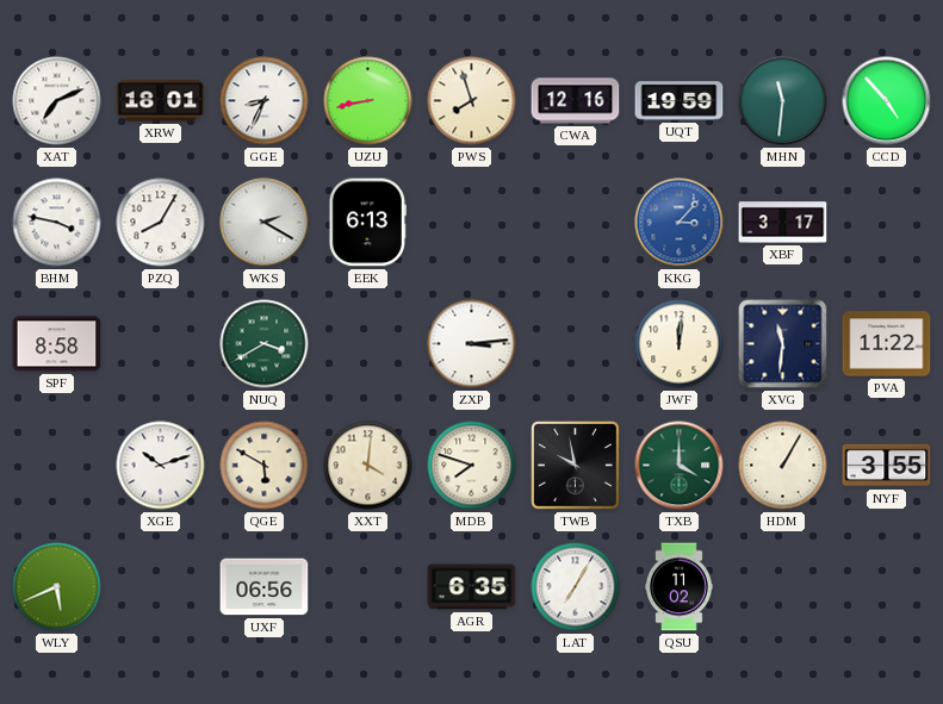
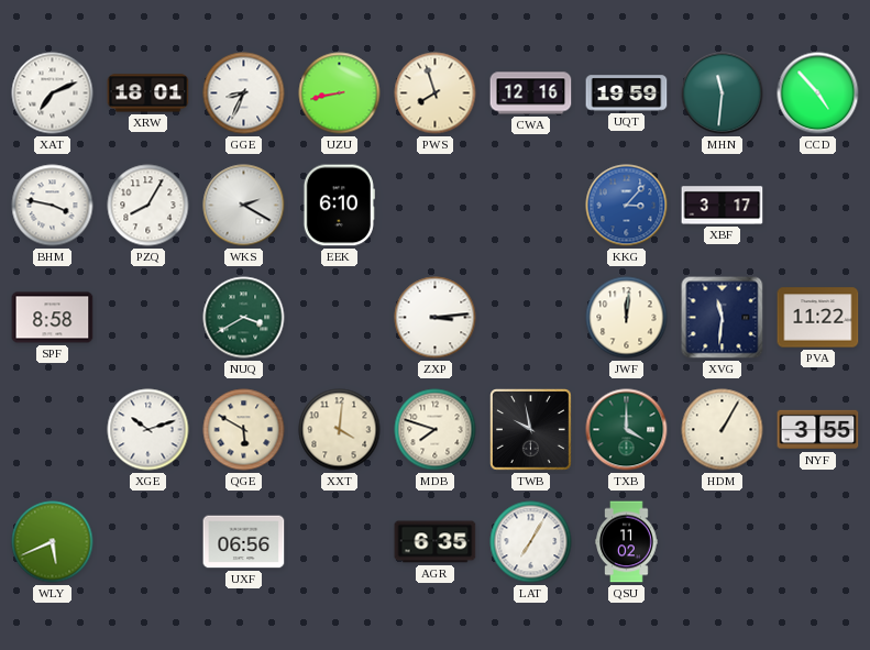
EEK: 6:13 -> 6:10 (339, 206)
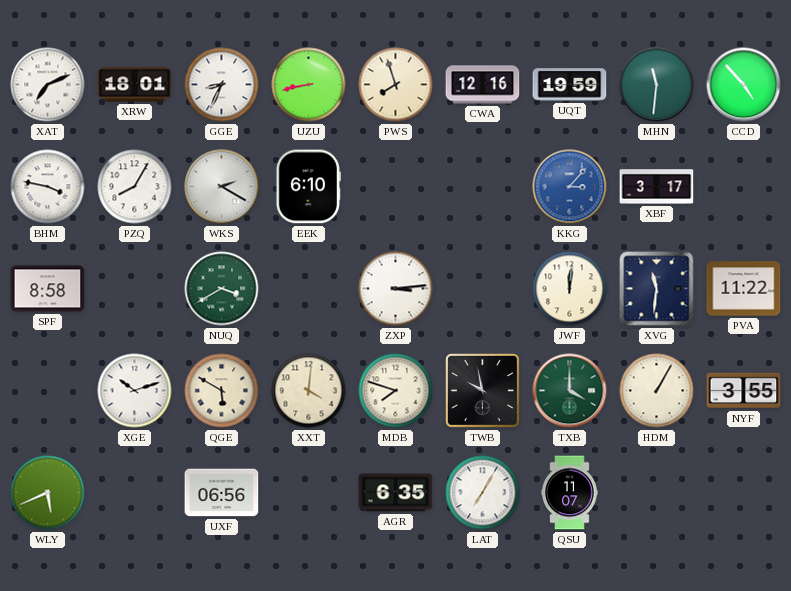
QSU: 11:02 -> 11:07 (570, 493)
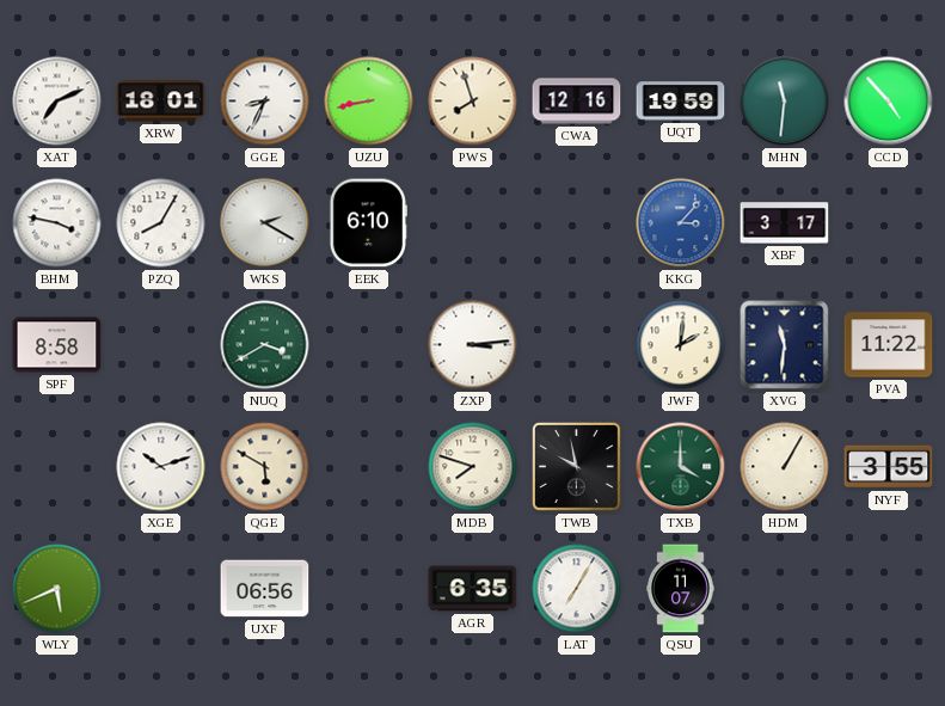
JWF: 12:01 -> 2:01 (681, 345)
XXT: 4:01 -> none (309, 391)
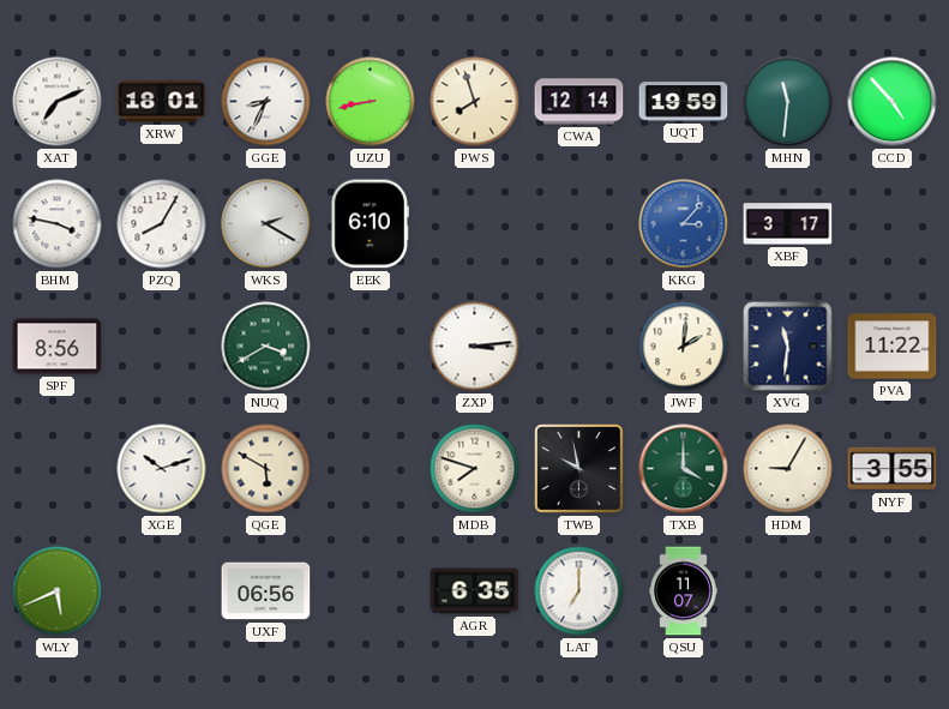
CWA: 12:16 -> 12:14 (579, 102)
SPF: 8:58 -> 8:56 (58, 347)
HDM: 1:05 -> 9:05 (788, 469)
LAT: 7:05 -> 7:00 (579, 591)
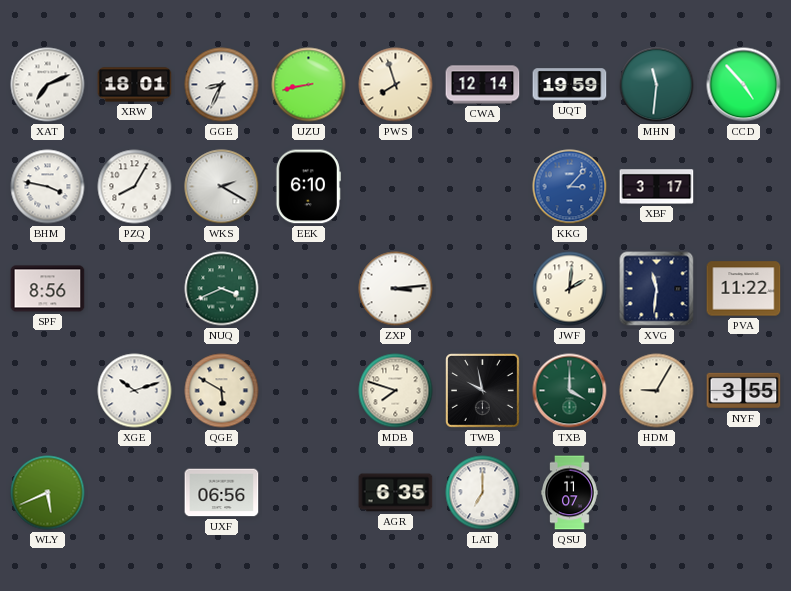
NUQ: 3:40 -> 3:41 (222, 289)
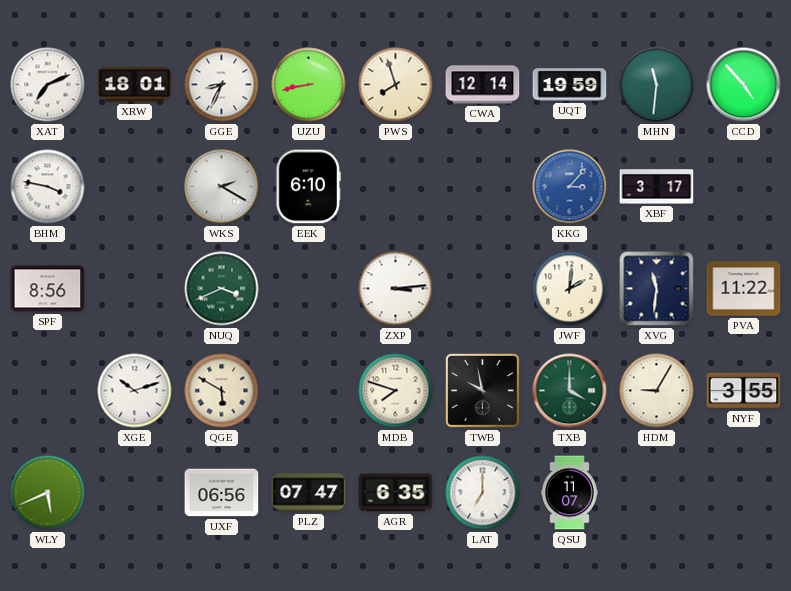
PZQ: 8:05 -> none (135, 187)
PLZ: none -> 07:47 (309, 493)
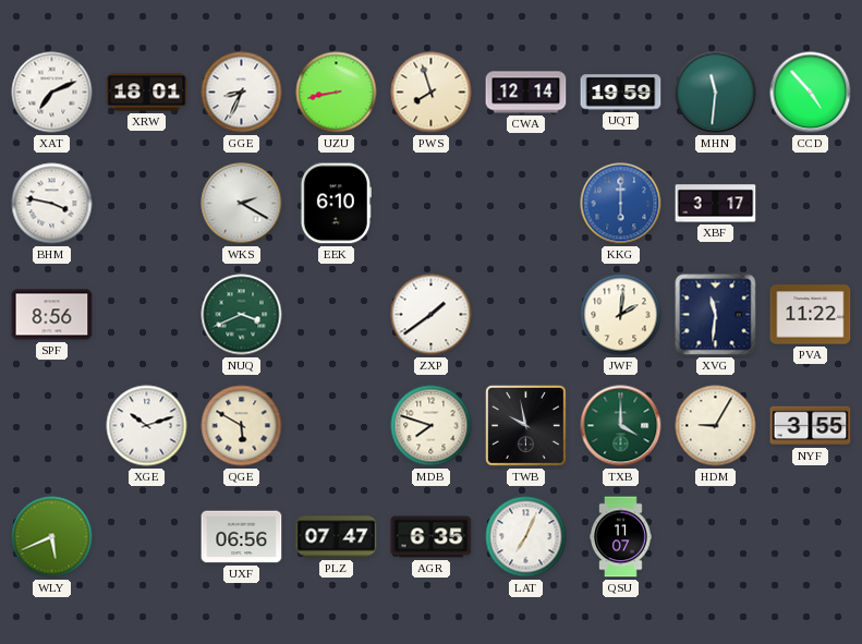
KKG: 3:07 -> 6:00 (621, 204)
ZXP: 3:14 -> 1:39 (432, 315)
LAT: 7:00 -> 7:04 (526, 537)
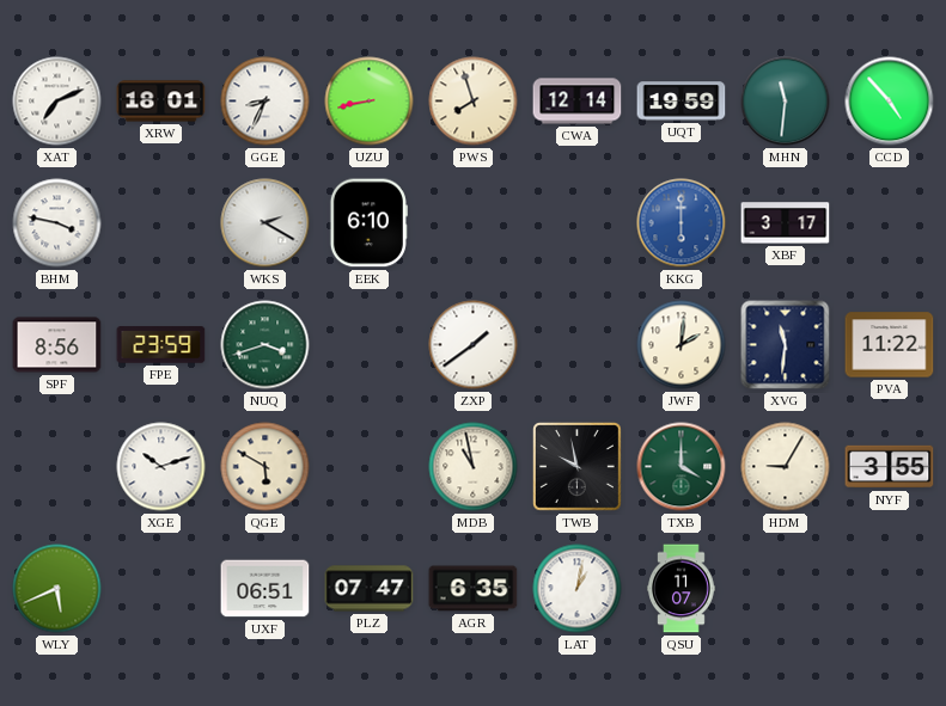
FPE: none -> 23:59 (161, 345)
NUQ: 3:41 -> 3:42 (266, 345)
MDB: 7:48 -> 10:58 (474, 467)
UXF: 06:56 -> 06:51 (266, 589)
LAT: 7:04 -> 1:02 (578, 589)
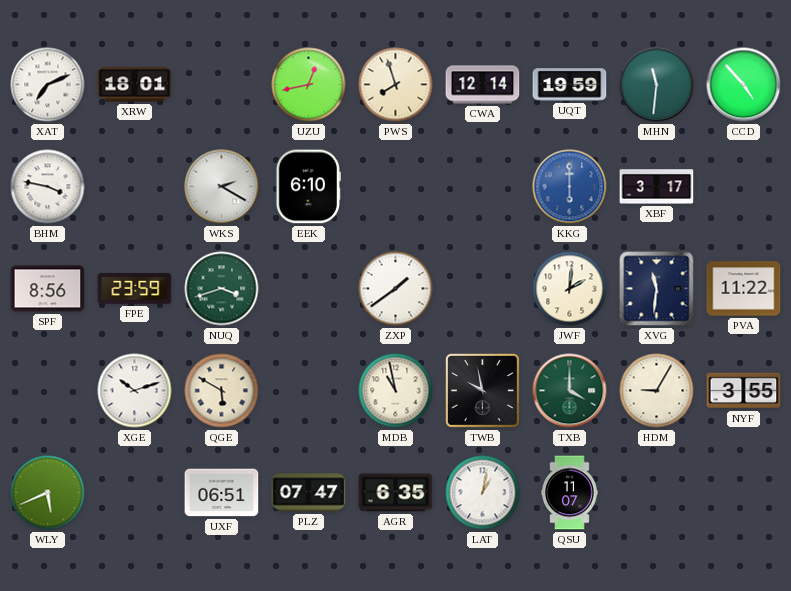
GGE: 8:34 -> none (266, 102)
UZU: 8:43 -> 12:43 (309, 85)
